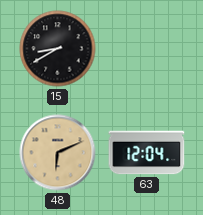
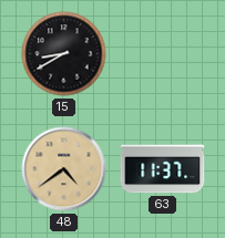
48: 6:11 -> 4:39 (64, 169)
63: 12:04 -> 11:37 (163, 169)
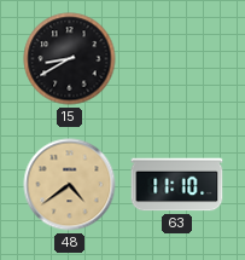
63: 11:37 -> 11:10 (177, 185)
